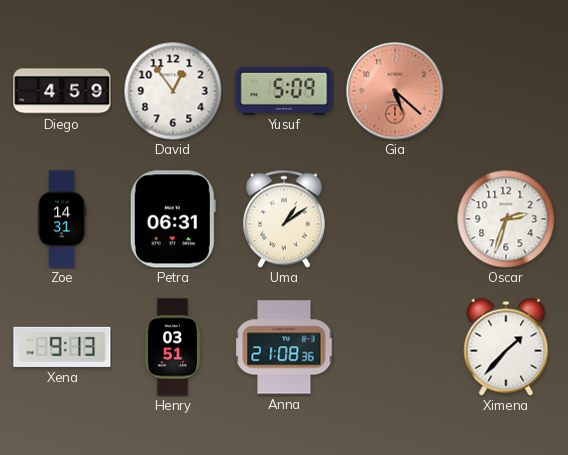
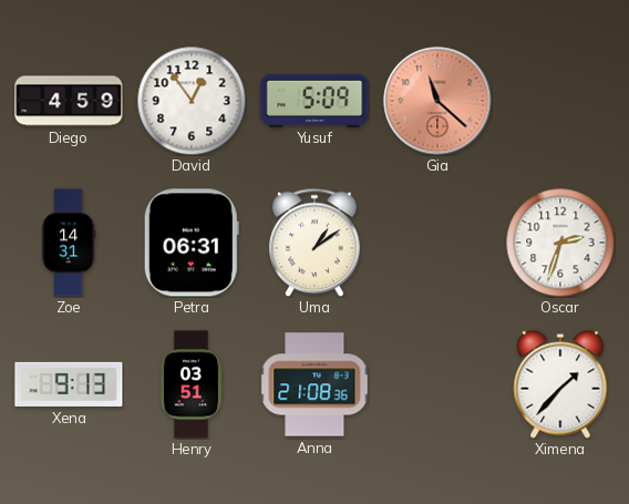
Gia: 5:22 -> 11:22 (437, 101)
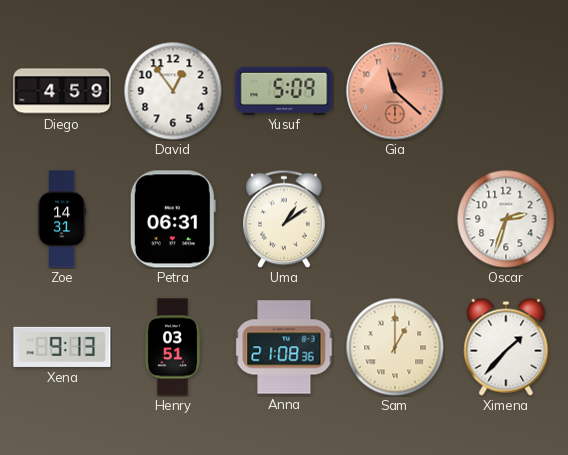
Sam: none -> 1:00 (395, 347)
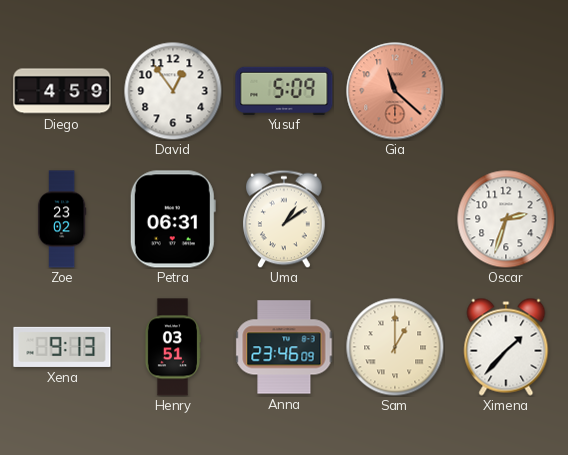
Zoe: 14:31 -> 23:02 (62, 219)
Anna: 21:08 -> 23:46 (284, 347)
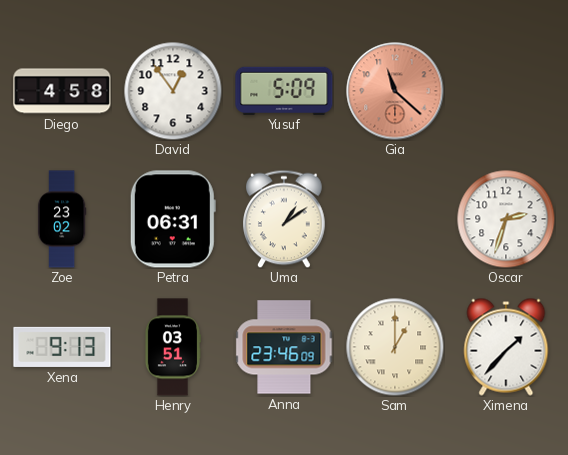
Diego: 4:59 -> 4:58 (62, 91)
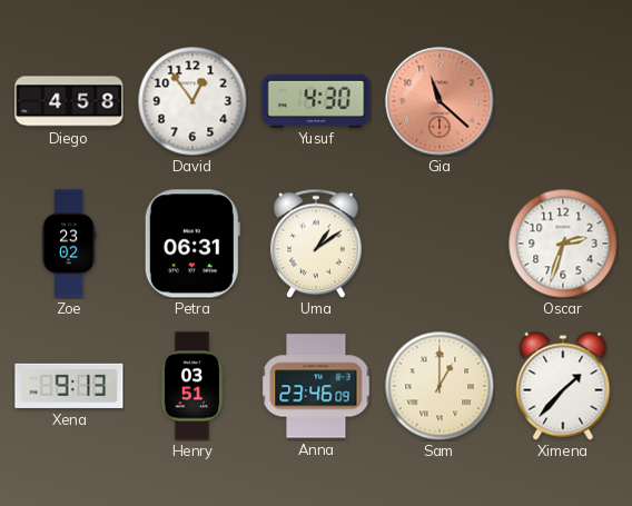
Yusuf: 5:09 -> 4:30 (316, 100)
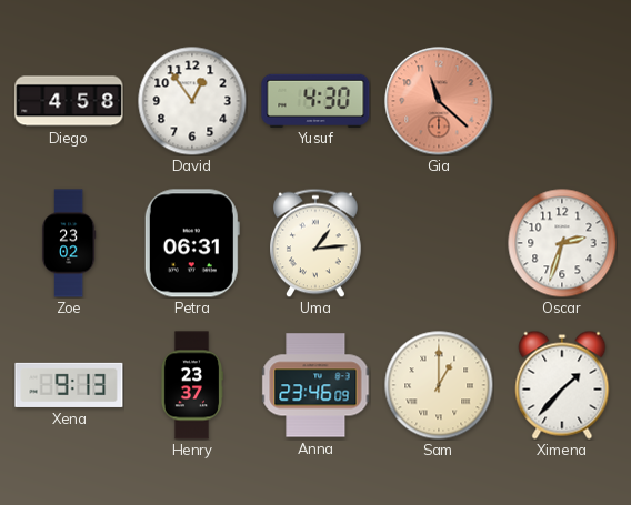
Uma: 1:09 -> 1:14 (317, 243)
Henry: 03:51 -> 23:37 (191, 385)
